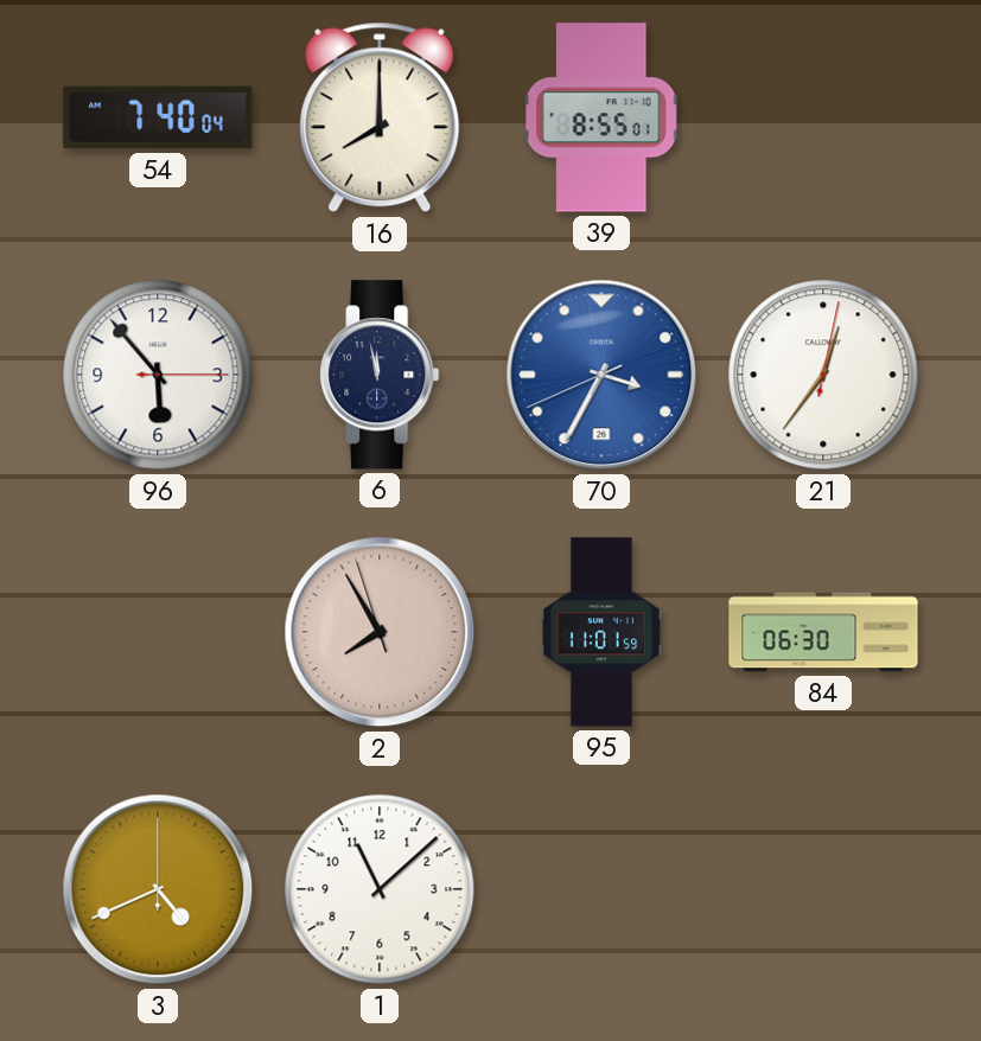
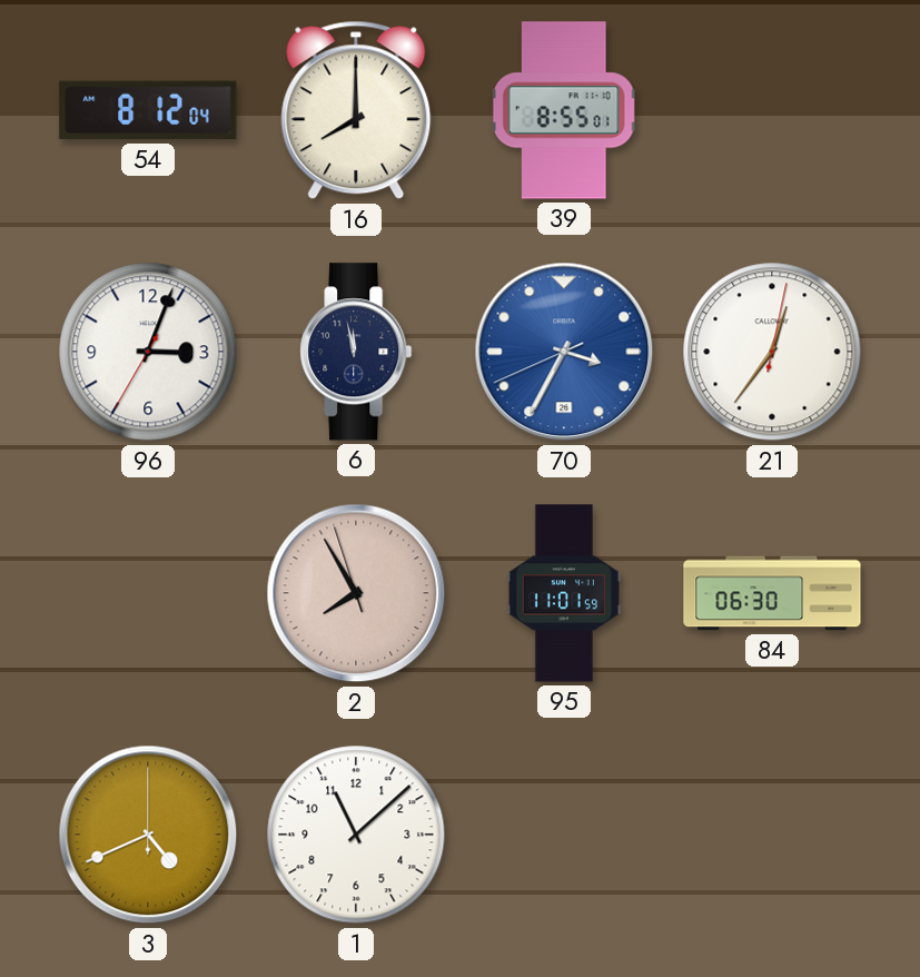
54: 7:40 -> 8:12 (148, 110)
96: 5:53 -> 3:03 (148, 352)
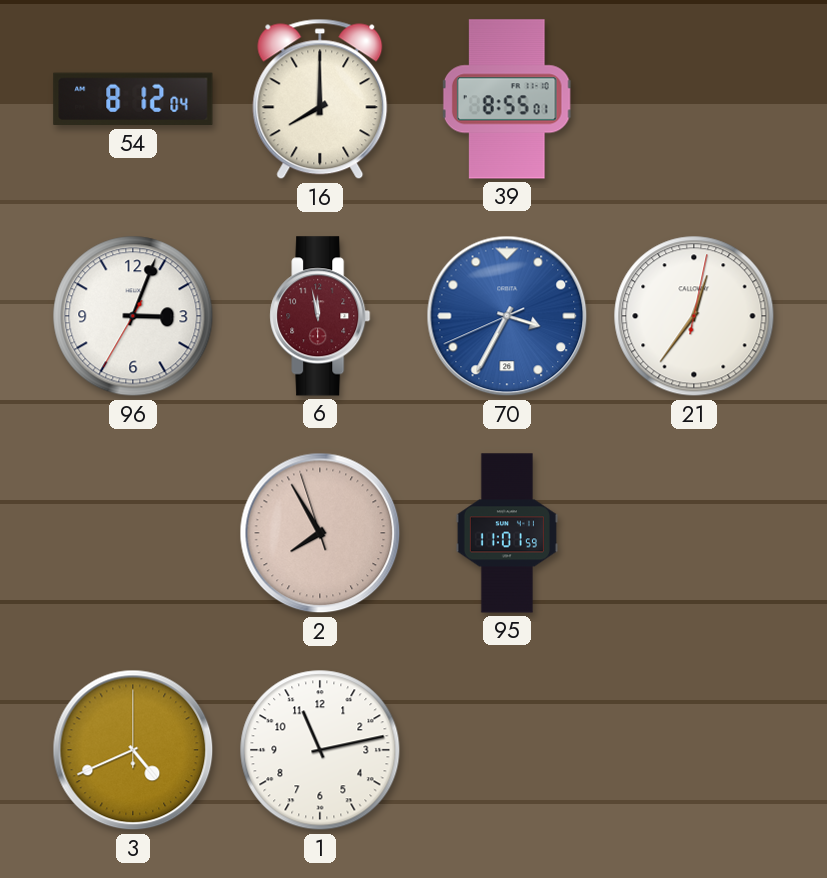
6 dial: navy -> burgundy (320, 316)
84: 06:30 -> none (772, 593)
1: 11:08 -> 11:13 (320, 750)
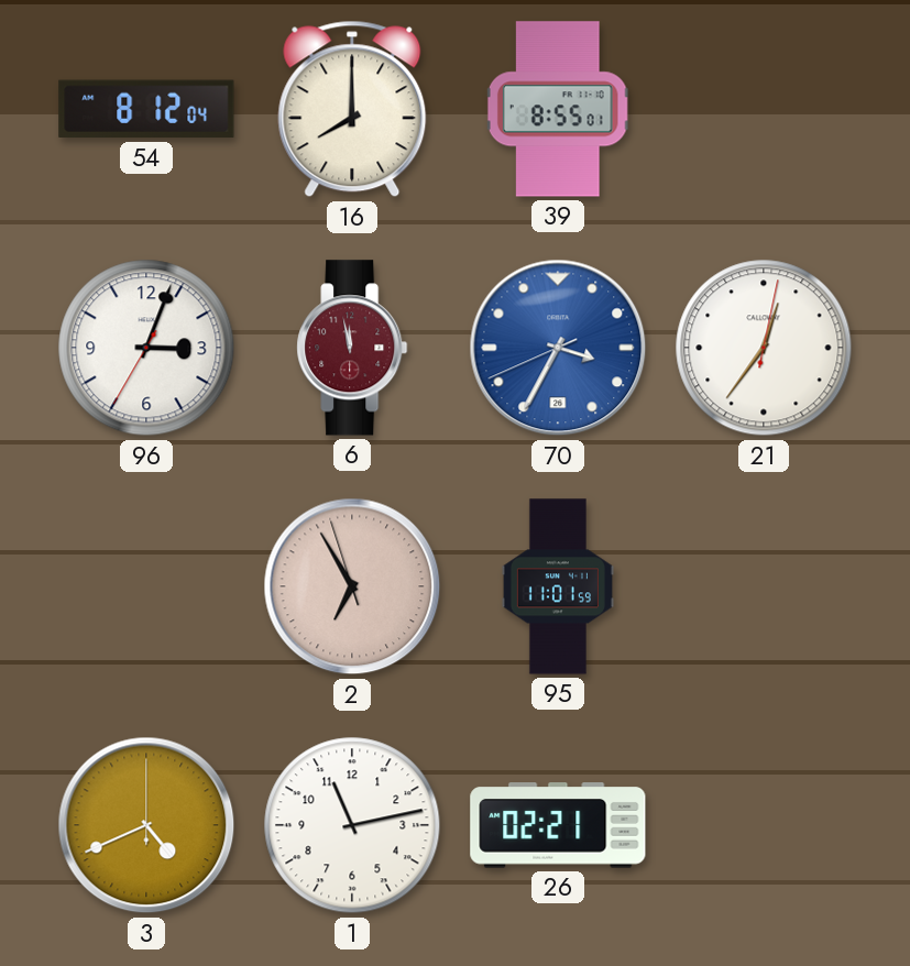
2: 7:54 -> 6:54 (352, 586)
26: none -> 02:21 (558, 825)
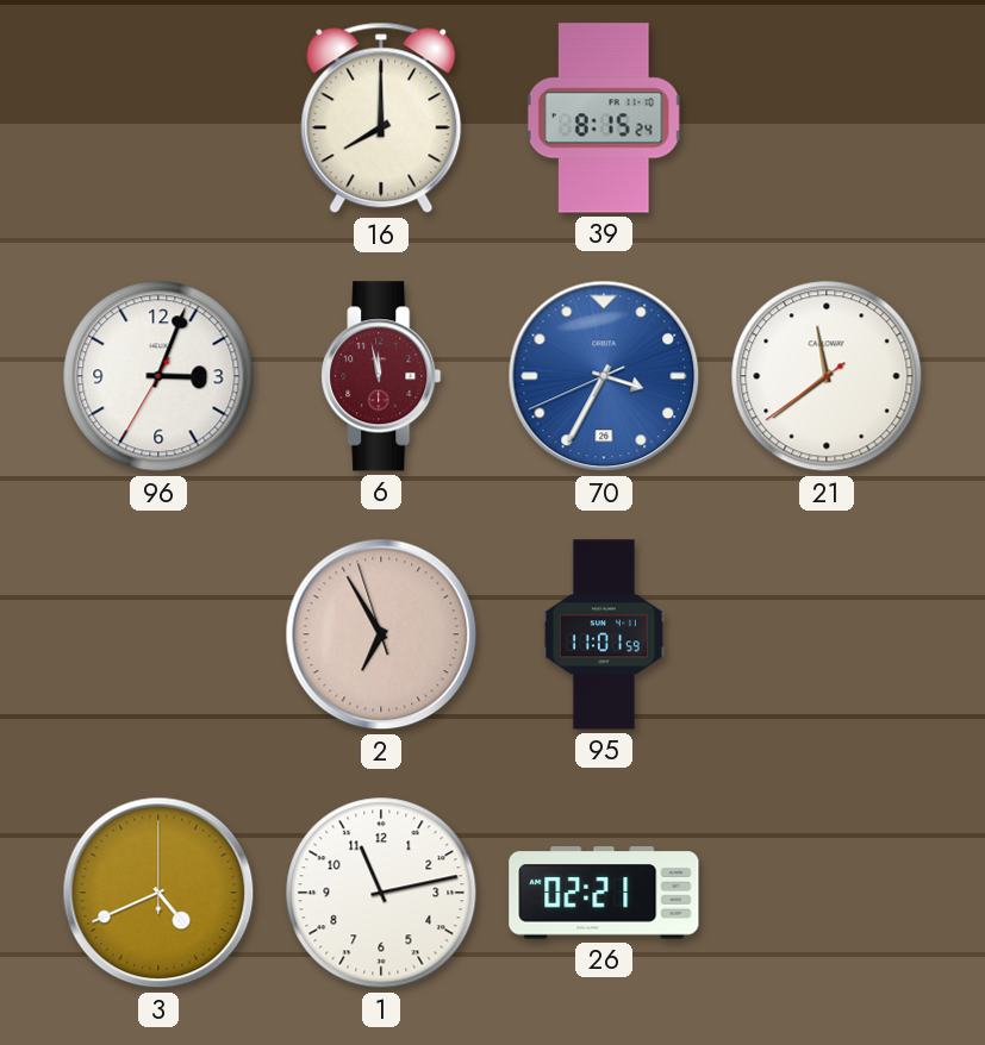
54: 8:12 -> none (146, 109)
39: 8:55 -> 8:15 (604, 118)
21: 12:36 -> 11:38 (827, 376)
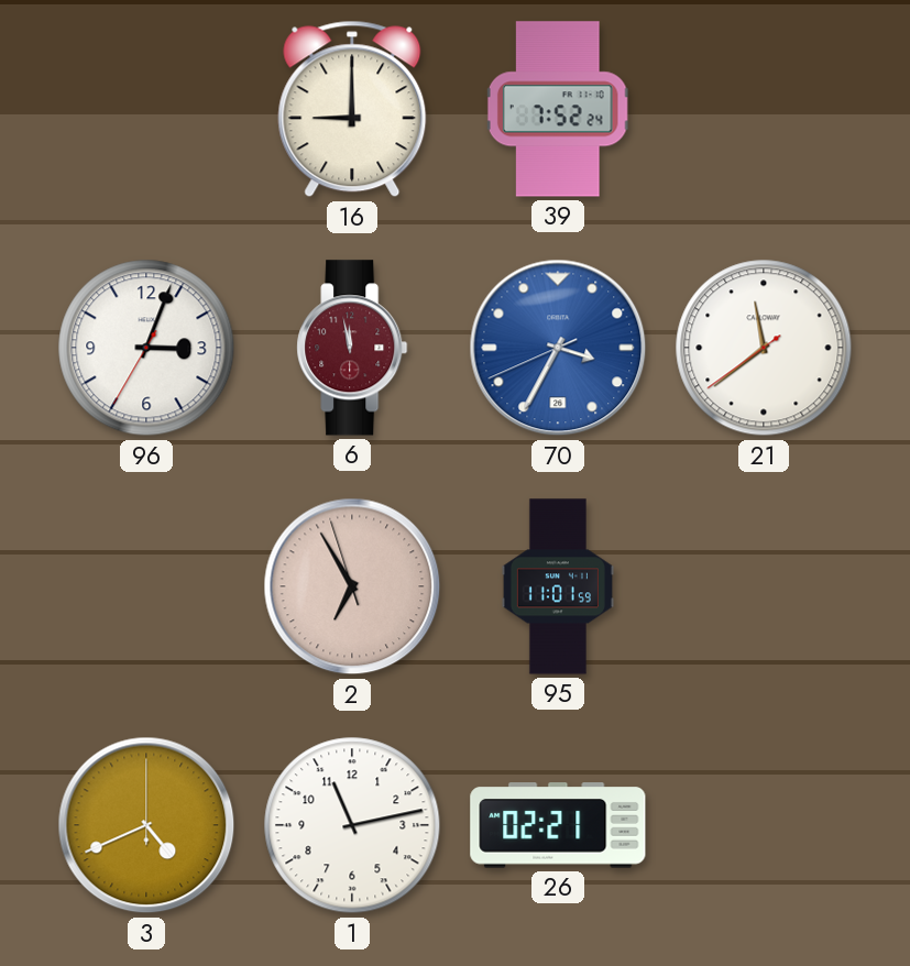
16: 8:00 -> 9:00 (352, 109)
39: 8:15 -> 7:52 (558, 109)
